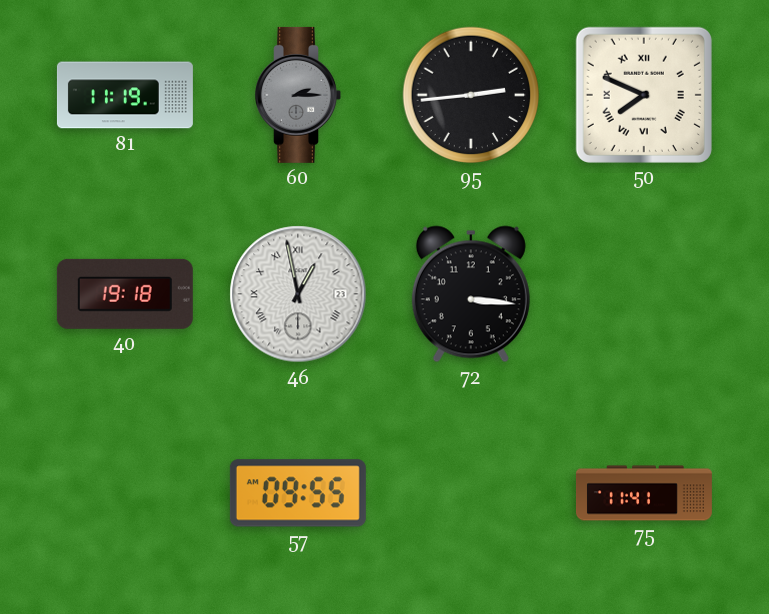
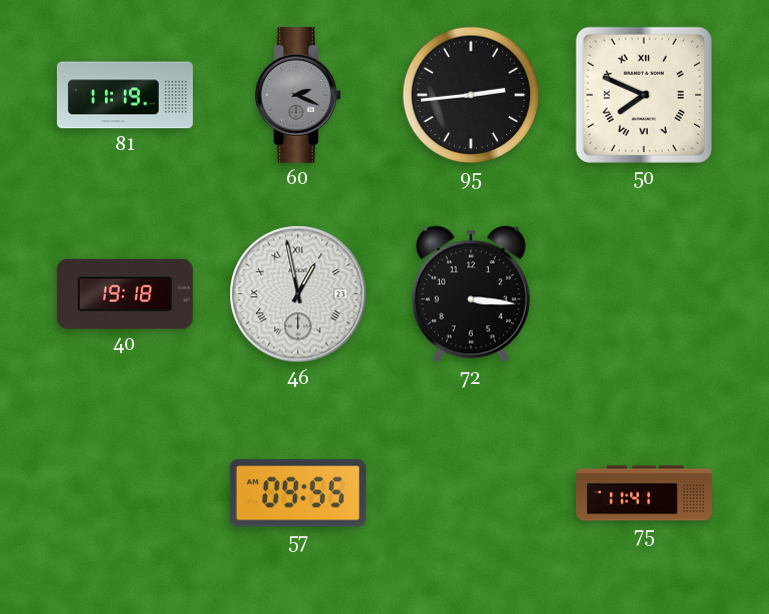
60: 2:15 -> 2:19 (298, 95)
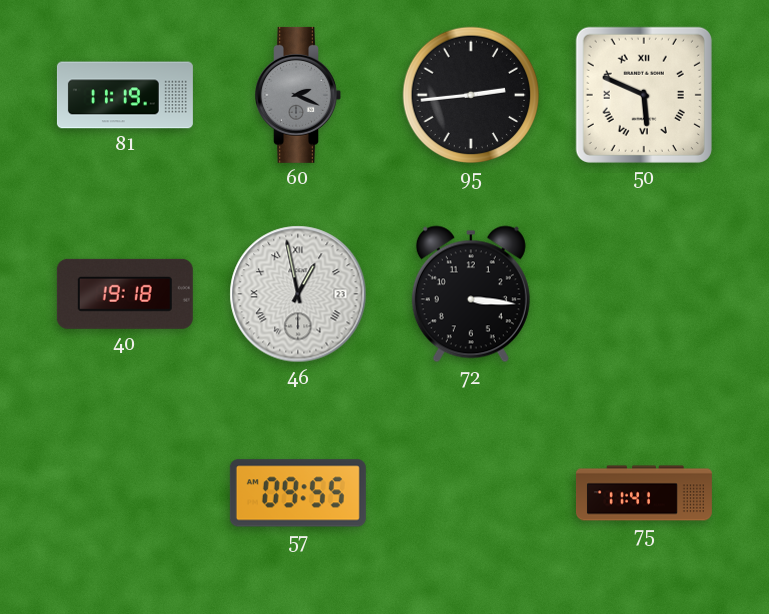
50: 7:49 -> 5:49 (644, 95)
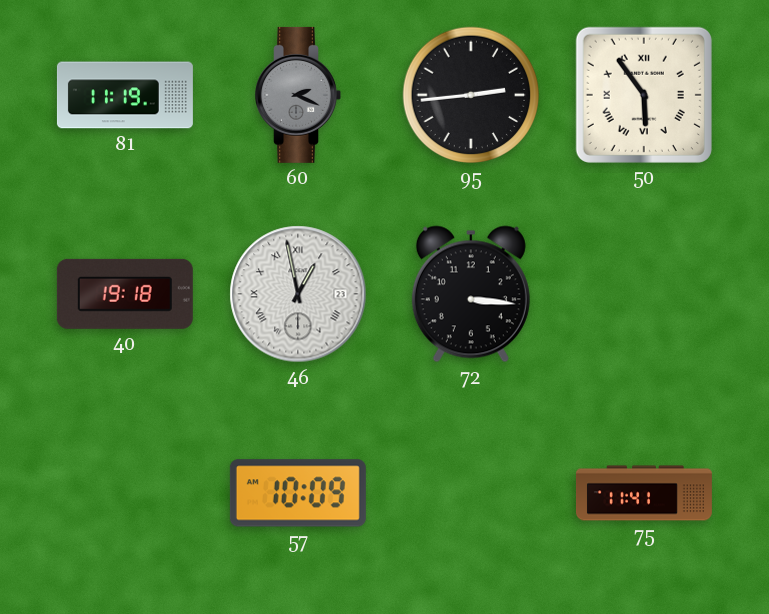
50: 5:49 -> 5:54 (644, 95)
57: 09:55 -> 10:09 (298, 493)
